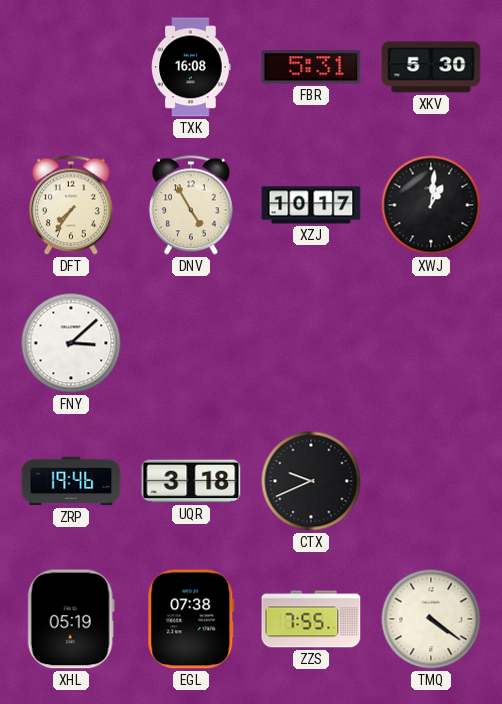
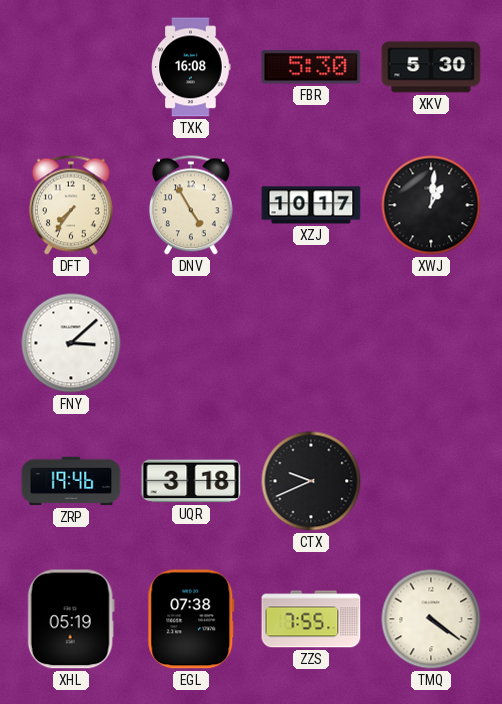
FBR: 5:31 -> 5:30 (311, 67)
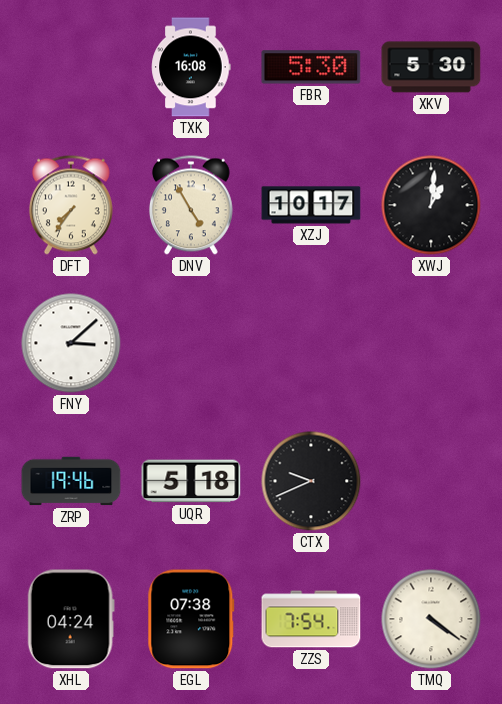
UQR: 3:18 -> 5:18 (191, 481)
XHL: 05:19 -> 04:24 (71, 619)
ZZS: 7:55 -> 7:54 (311, 619)
